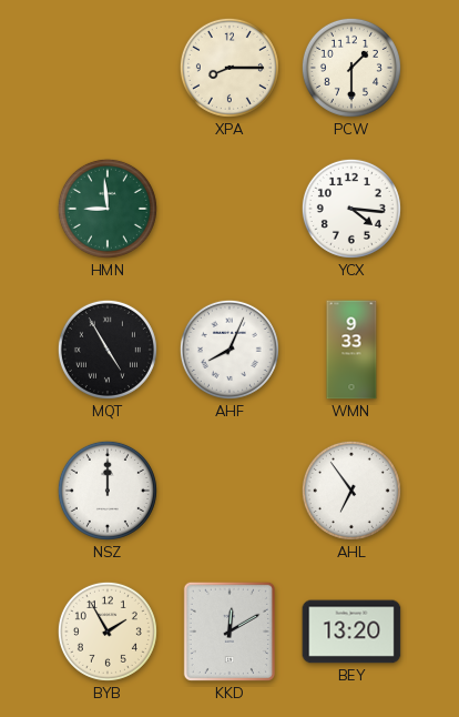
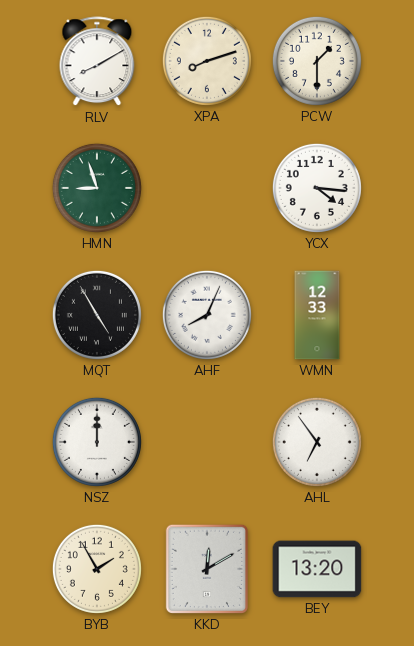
RLV: none -> 8:10 (97, 62)
XPA: 8:15 -> 8:12 (207, 61)
HMN: 8:59 -> 8:57 (97, 188)
WMN: 9:33 -> 12:33 (317, 315)
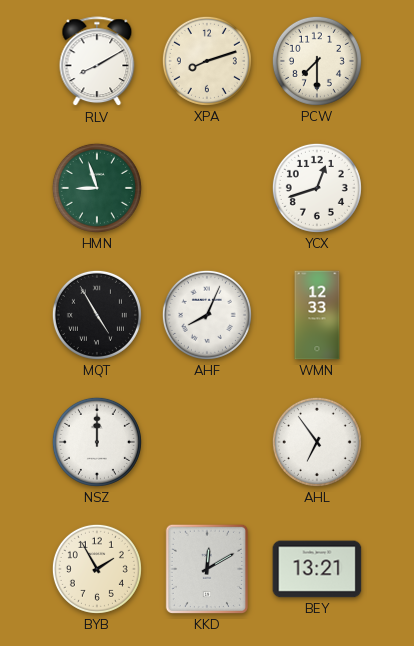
PCW: 1:30 -> 7:30 (317, 61)
YCX: 4:16 -> 12:42 (317, 188)
BEY: 13:20 -> 13:21 (317, 569)
